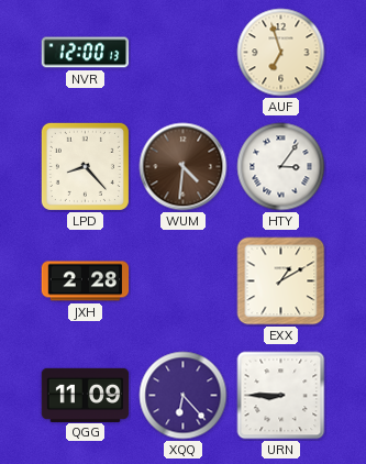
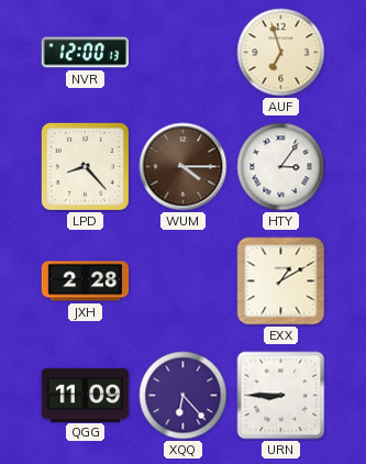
WUM: 4:31 -> 4:15 (184, 167)
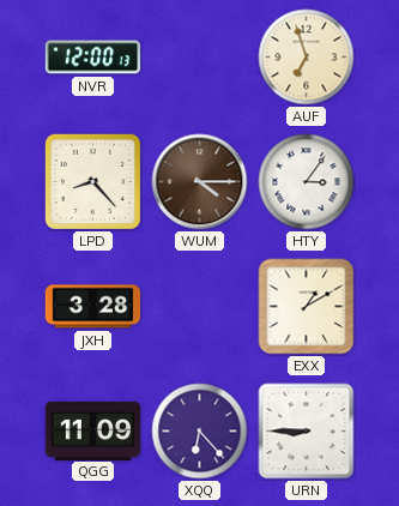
JXH: 2:28 -> 3:28 (93, 307)
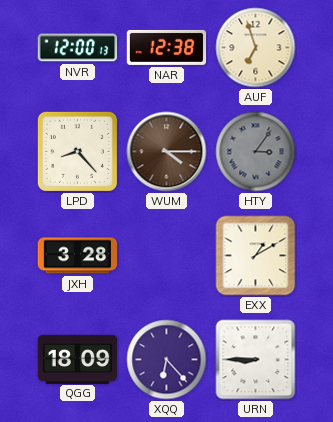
NAR: none -> 12:38 (167, 47)
HTY dial: white -> grey (256, 152)
QGG: 11:09 -> 18:09 (78, 359)
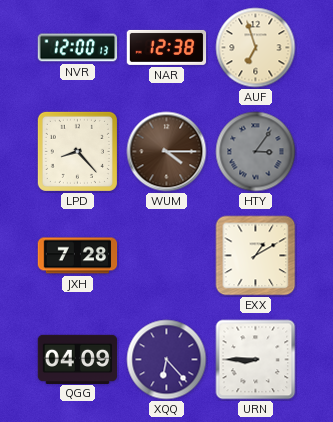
JXH: 3:28 -> 7:28 (78, 256)
QGG: 18:09 -> 04:09 (78, 359)
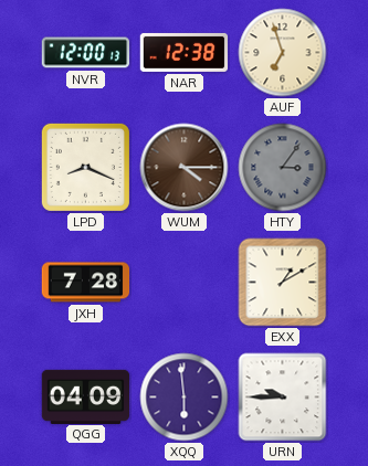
LPD: 8:23 -> 8:19 (85, 167)
XQQ: 6:23 -> 5:59 (185, 398)
URN: 8:45 -> 9:45 (283, 398)
